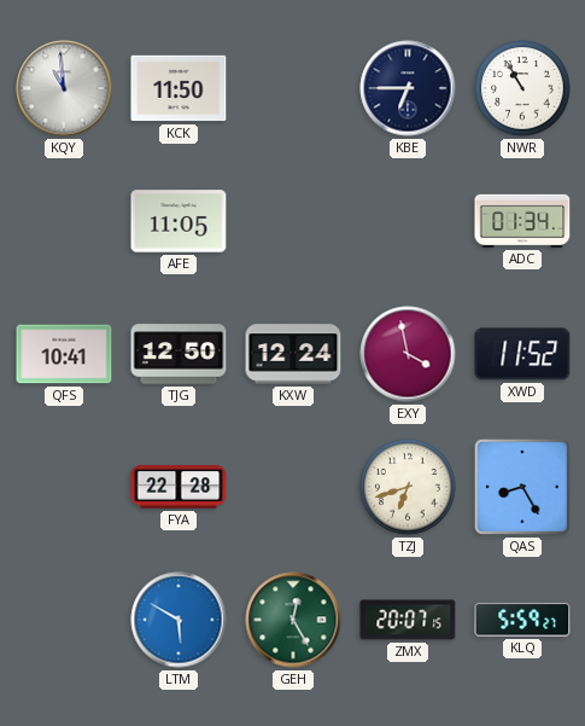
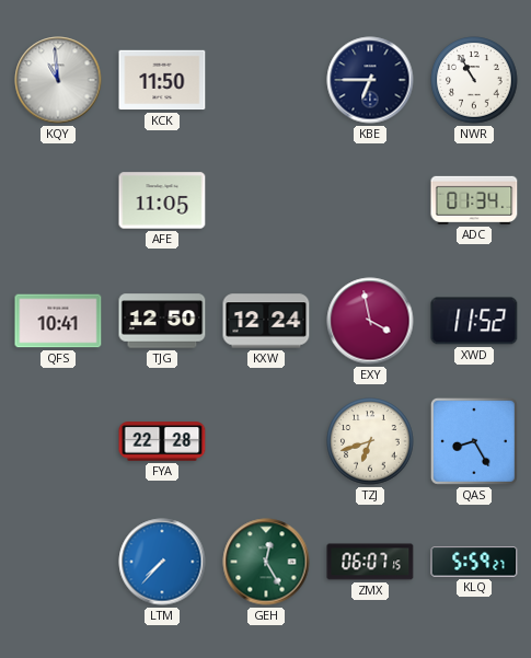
LTM: 5:50 -> 7:37 (162, 562)
ZMX: 20:07 -> 06:07 (370, 562)
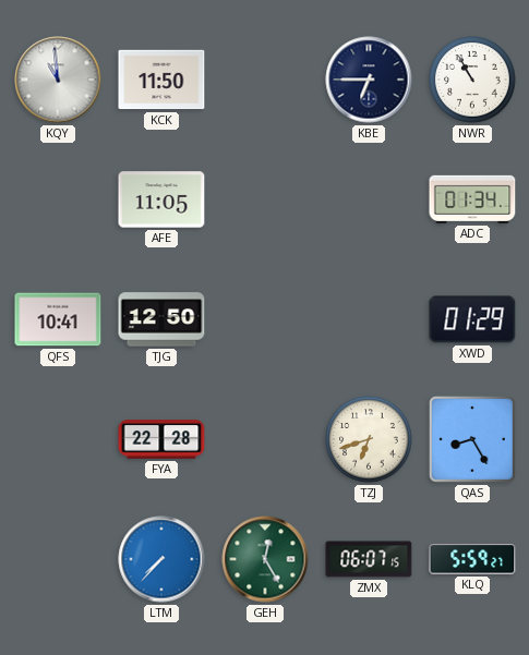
KXW: 12:24 -> none (266, 321)
EXY: 3:58 -> none (370, 321)
XWD: 11:52 -> 01:29 (472, 319)
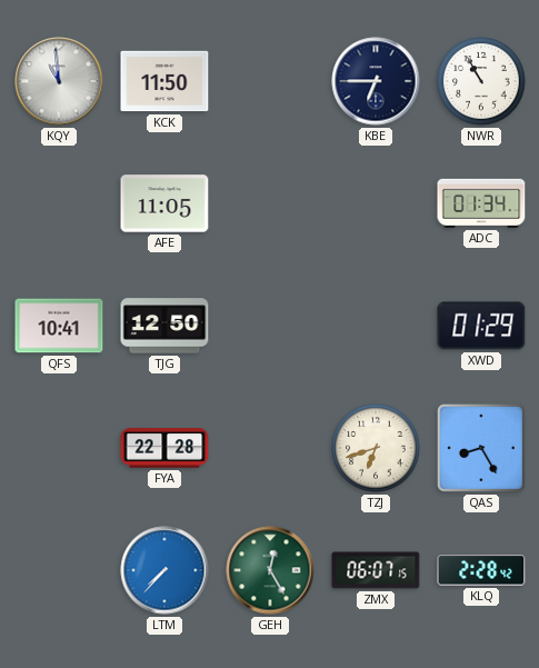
KLQ: 5:59 -> 2:28 (481, 570)
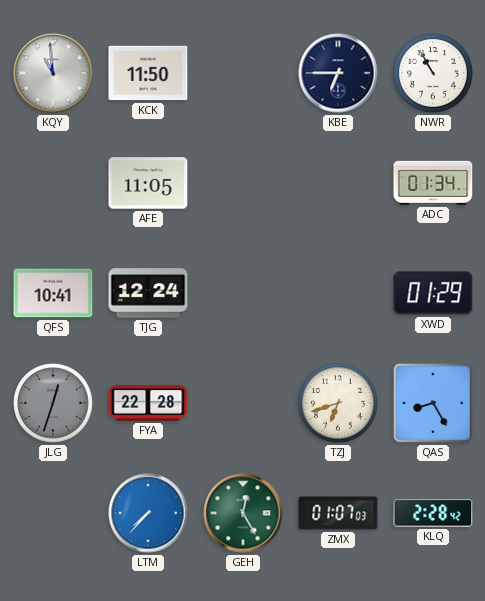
TJG: 12:50 -> 12:24 (148, 293)
JLG: none -> 12:33 (53, 403)
ZMX: 06:07 -> 01:07 (338, 513)
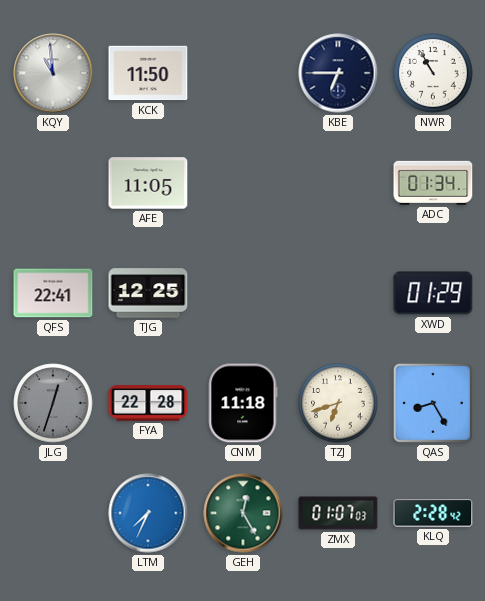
QFS: 10:41 -> 22:41 (53, 293)
TJG: 12:24 -> 12:25 (148, 293)
CNM: none -> 11:18 (243, 403)
LTM: 7:37 -> 7:34 (148, 513)
